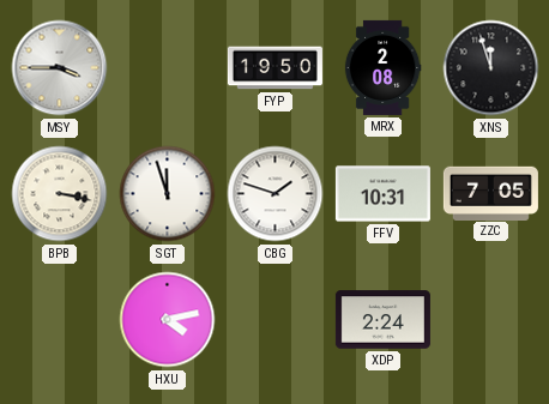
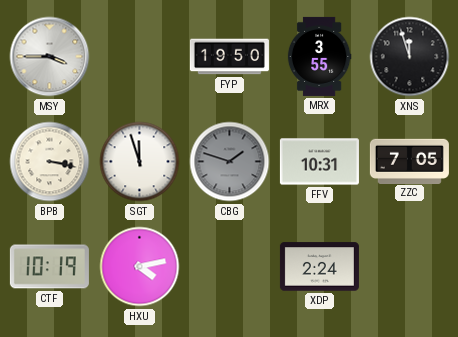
MRX: 2:08 -> 3:55 (319, 56)
CBG dial: white -> grey (230, 162)
CTF: none -> 10:19 (49, 267)
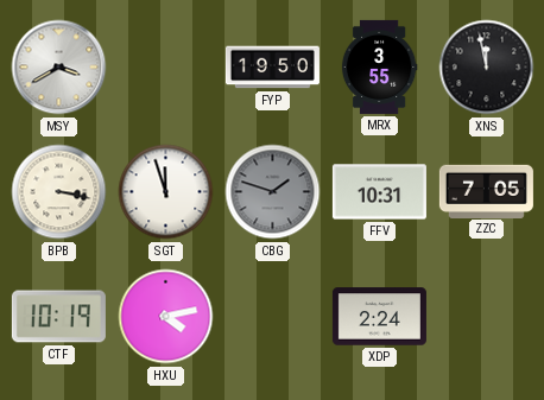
MSY: 3:45 -> 3:40 (59, 68)
XNS: 11:57 -> 11:58 (487, 68)
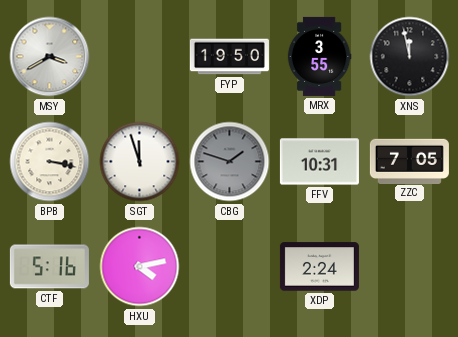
CTF: 10:19 -> 5:16 (49, 267)
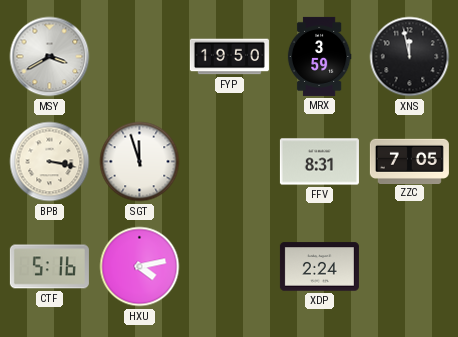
MRX: 3:55 -> 3:59 (319, 56)
CBG: 1:48 -> none (230, 162)
FFV: 10:31 -> 8:31 (319, 162)
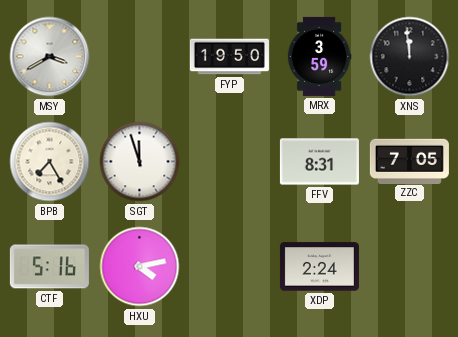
XNS: 11:58 -> 11:59 (410, 57)
BPB: 3:17 -> 7:25 (50, 162)
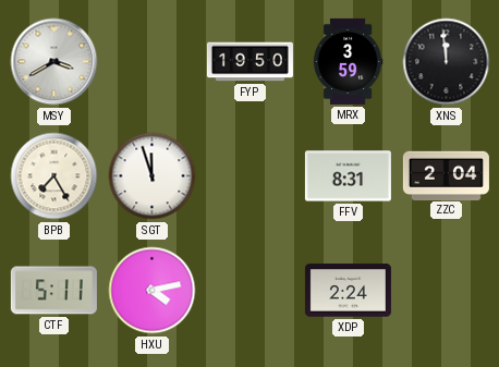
ZZC: 7:05 -> 2:04 (446, 175)
CTF: 5:16 -> 5:11 (53, 291)
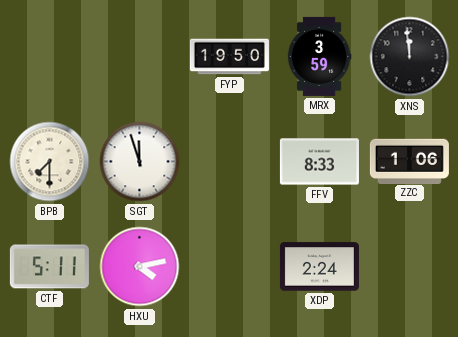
MSY: 3:40 -> none (54, 62)
BPB: 7:25 -> 7:30 (50, 162)
FFV: 8:31 -> 8:33 (319, 162)
ZZC: 2:04 -> 1:06 (409, 161)
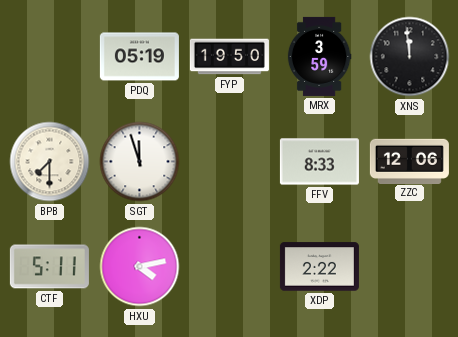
PDQ: none -> 05:19 (139, 57)
ZZC: 1:06 -> 12:06 (409, 161)
XDP: 2:24 -> 2:22 (319, 267)
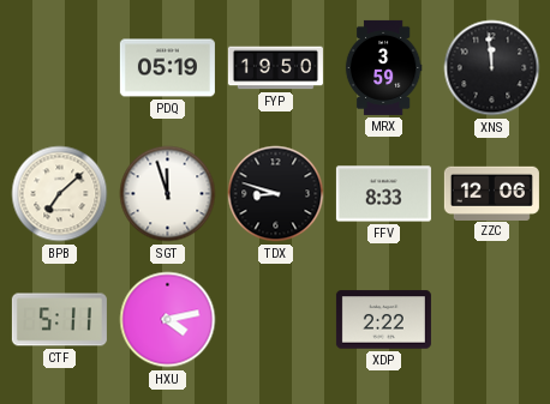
BPB: 7:30 -> 7:08 (60, 194)
TDX: none -> 8:48 (276, 194)
